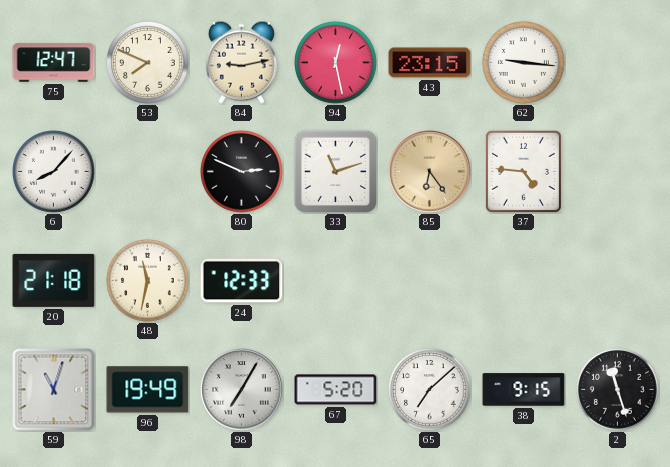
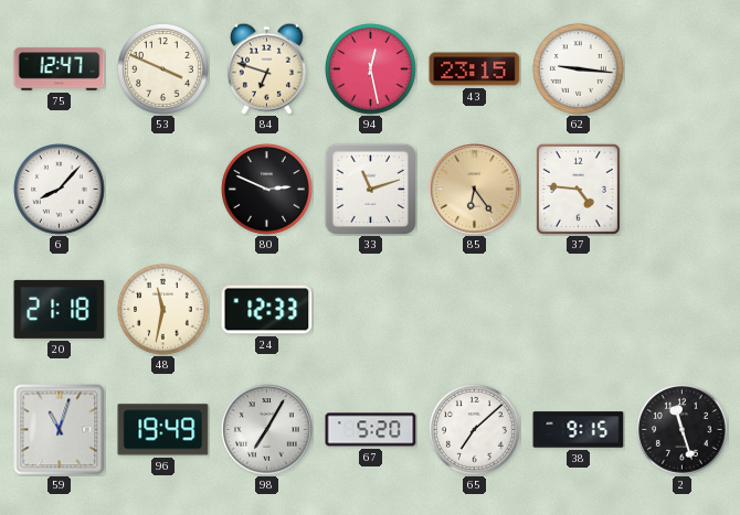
53: 7:49 -> 3:49 (163, 69)
84: 9:13 -> 6:48 (266, 68)
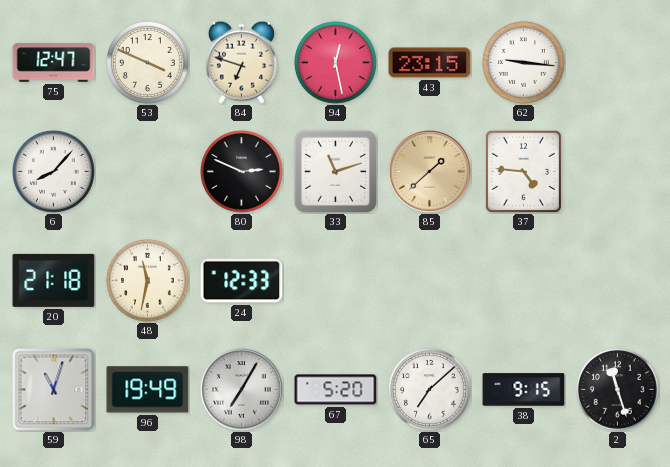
85: 6:24 -> 1:38 (430, 172)
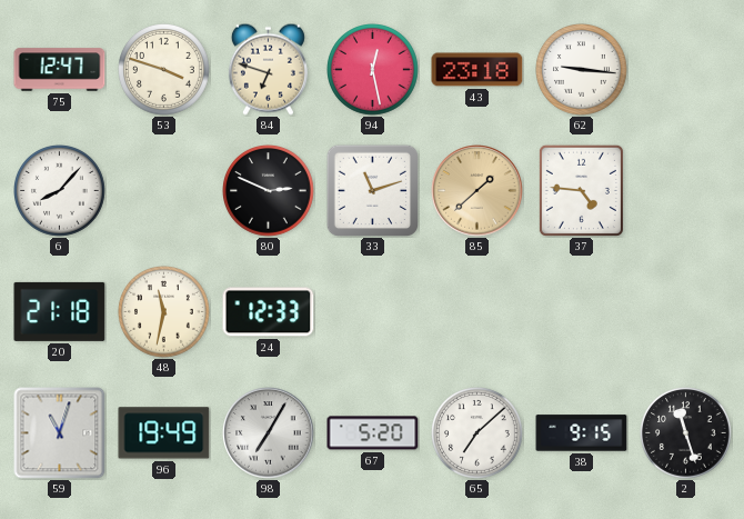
53: 3:49 -> 3:48 (164, 70)
43: 23:15 -> 23:18 (477, 70)
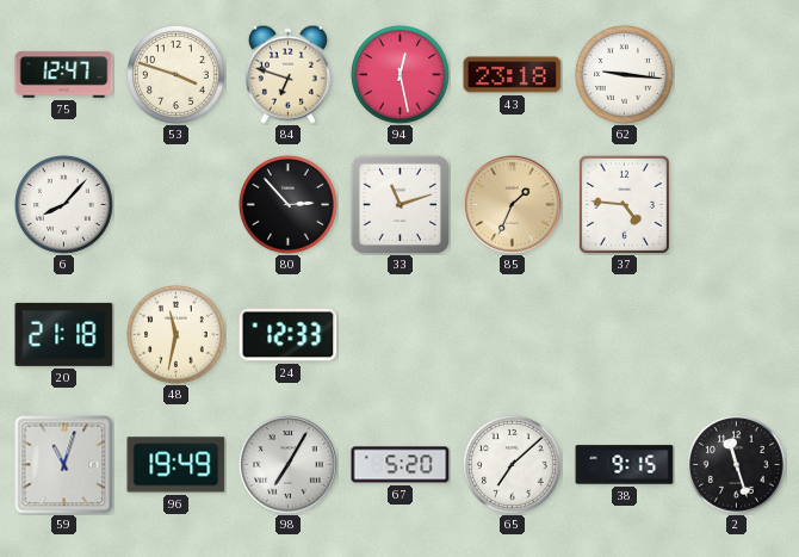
80: 2:49 -> 2:53 (289, 205)
85: 1:38 -> 1:34 (513, 205)
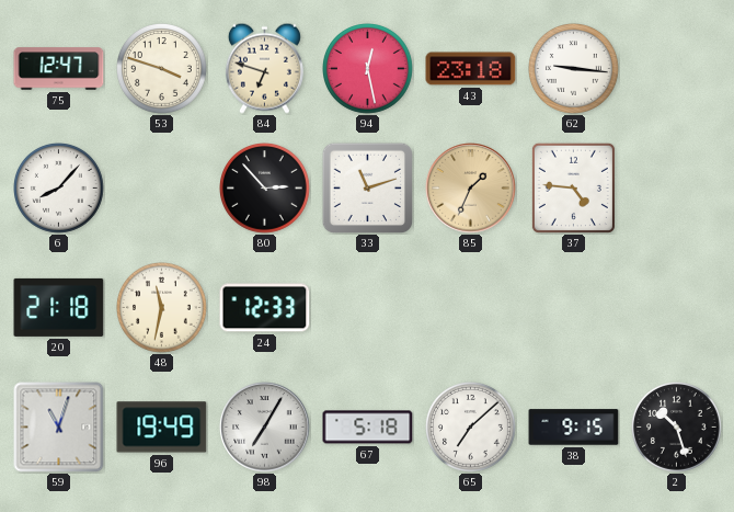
67: 5:20 -> 5:18 (368, 428)
2: 11:27 -> 10:27 (677, 428)
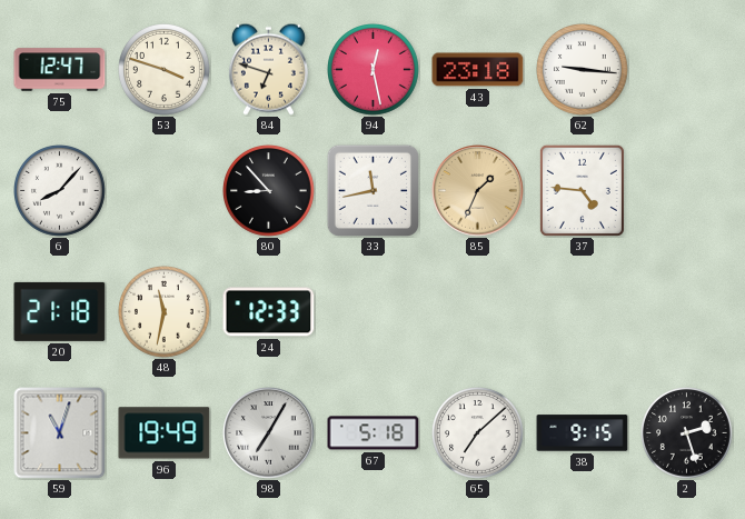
80: 2:53 -> 8:53 (269, 191)
33: 11:12 -> 11:43 (372, 190)
2: 10:27 -> 2:27 (687, 433)
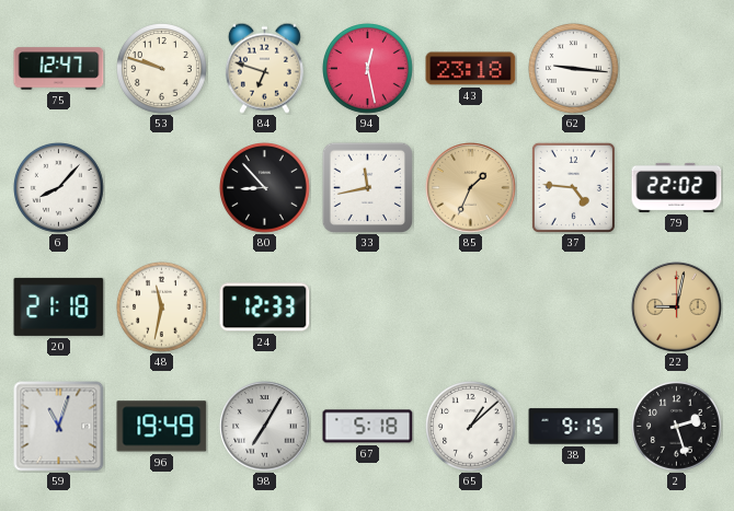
53: 3:48 -> 9:48 (162, 69)
79: none -> 22:02 (677, 187)
22: none -> 9:02 (677, 307)
65: 7:08 -> 1:08 (471, 427)
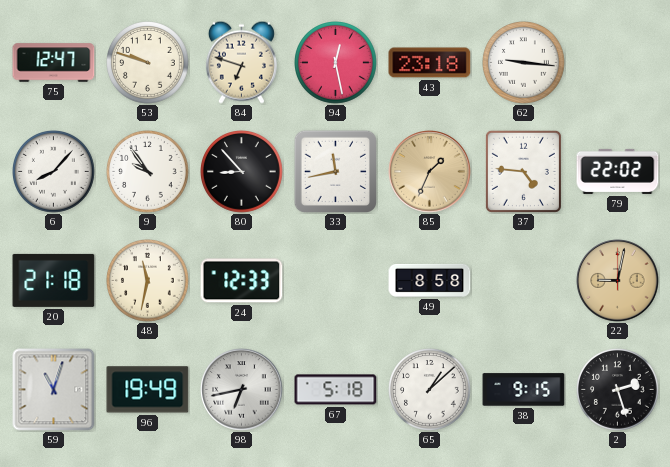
9: none -> 9:54 (148, 172)
49: none -> 8:58 (430, 280)
98: 7:05 -> 6:43 (242, 390)
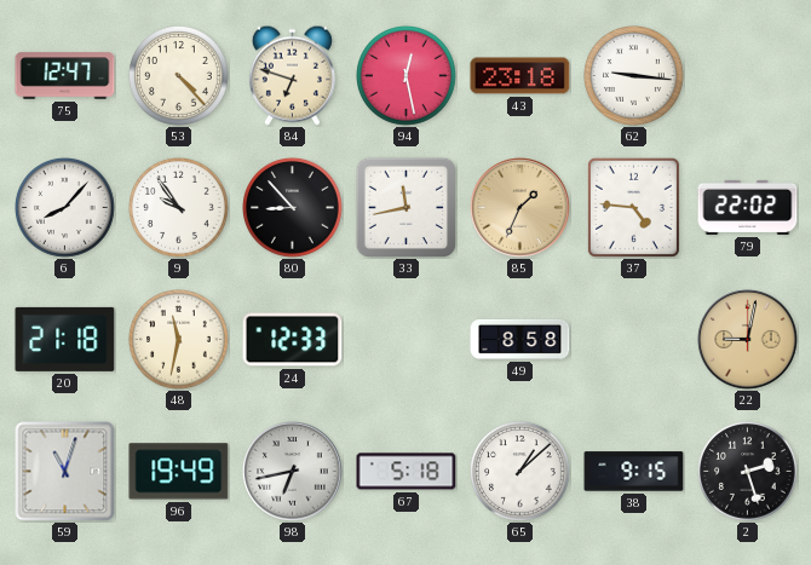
53: 9:48 -> 4:23 (179, 76)
